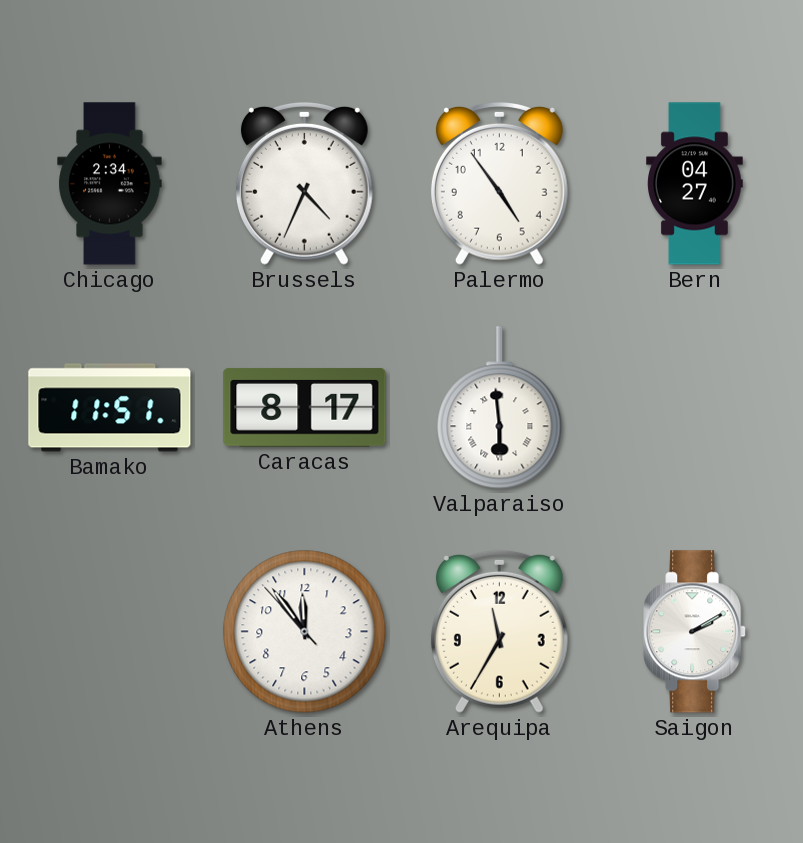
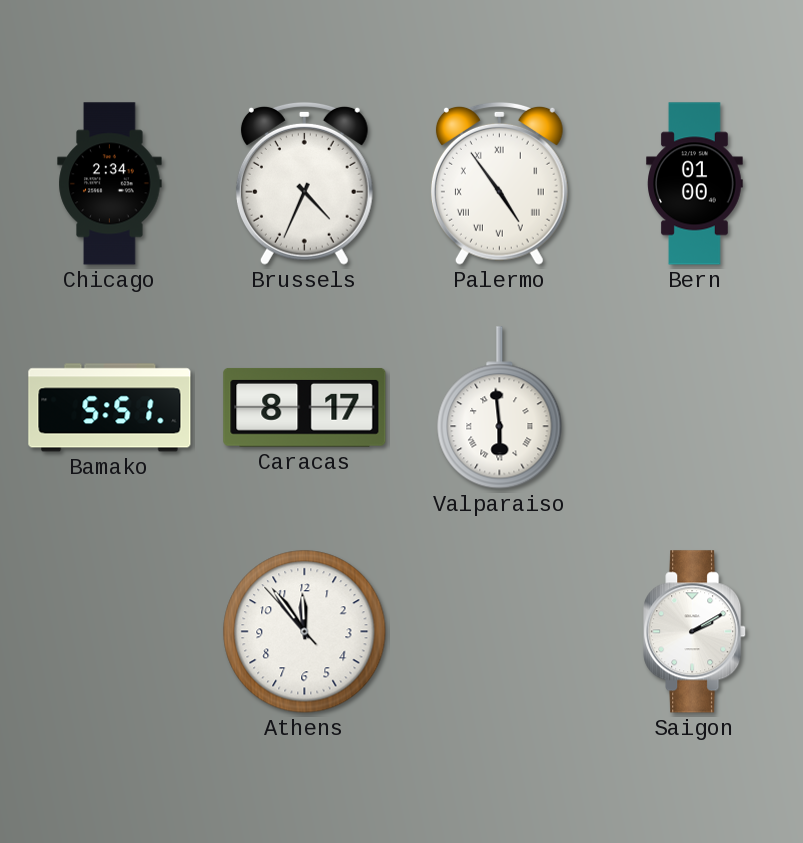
Palermo numerals: Arabic -> Roman (499, 183)
Bern: 04:27 -> 01:00 (695, 184)
Bamako: 11:51 -> 5:51 (110, 408)
Arequipa: 11:35 -> none (499, 631)
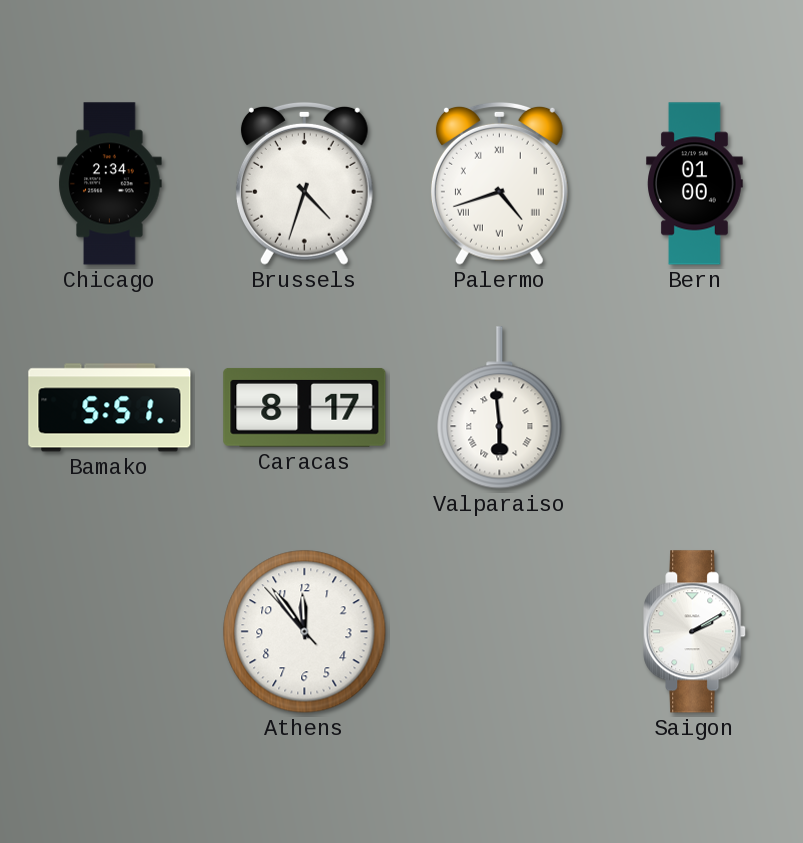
Brussels: 4:34 -> 4:33 (304, 183)
Palermo: 4:54 -> 4:42 (499, 183)
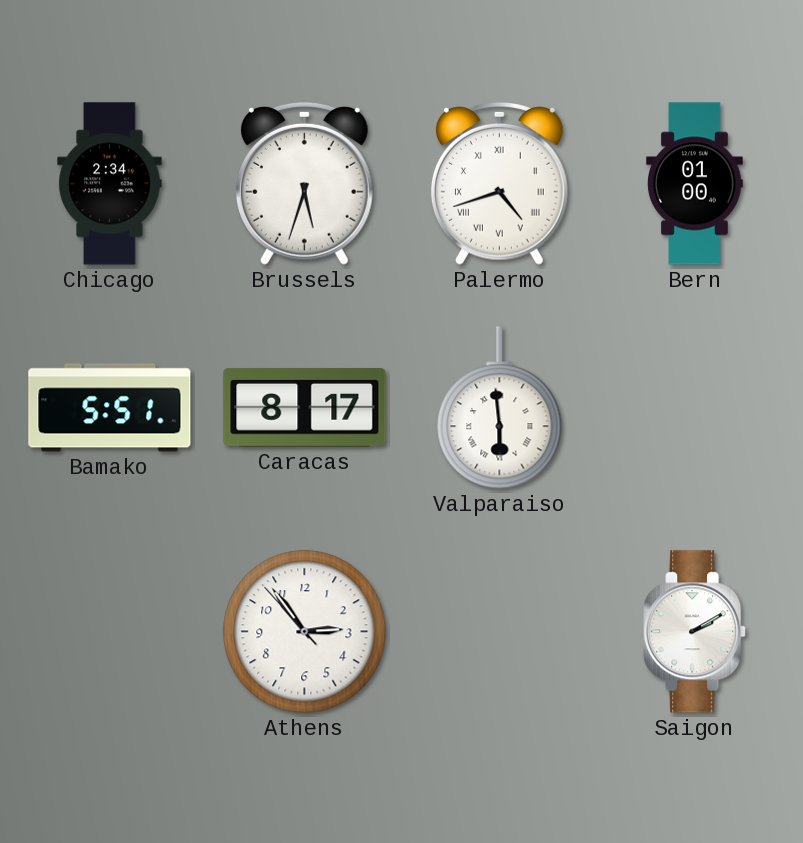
Brussels: 4:33 -> 5:33 (304, 183)
Athens: 11:53 -> 2:53 (305, 632)
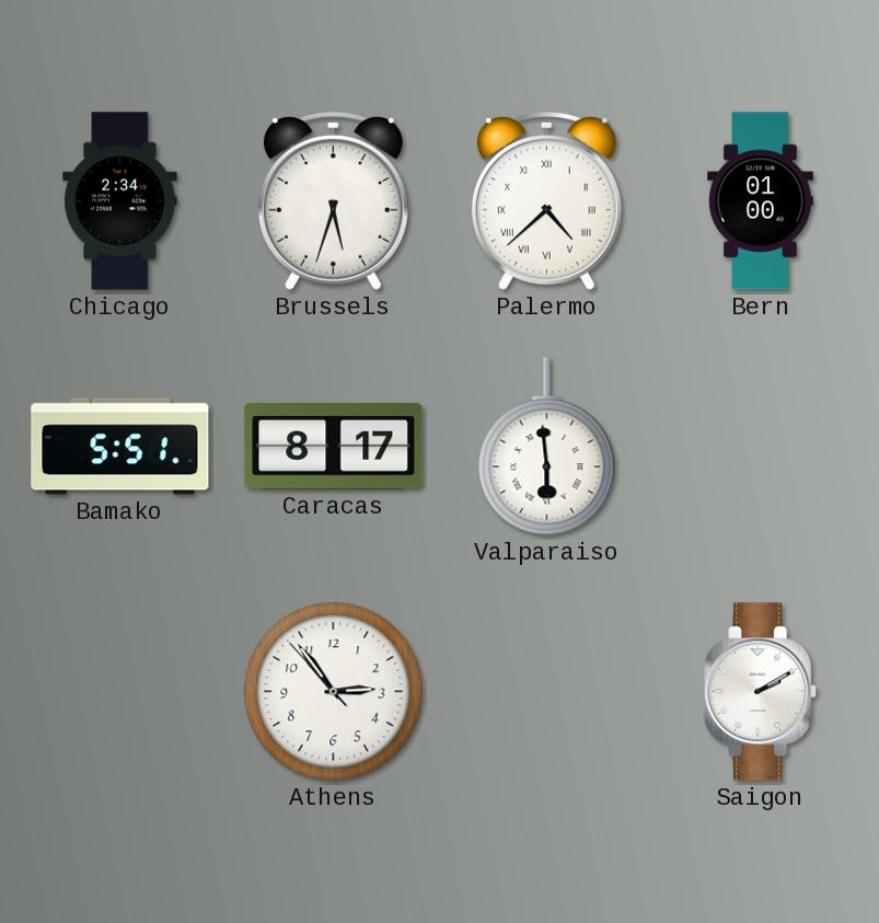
Palermo: 4:42 -> 4:38 (546, 200)
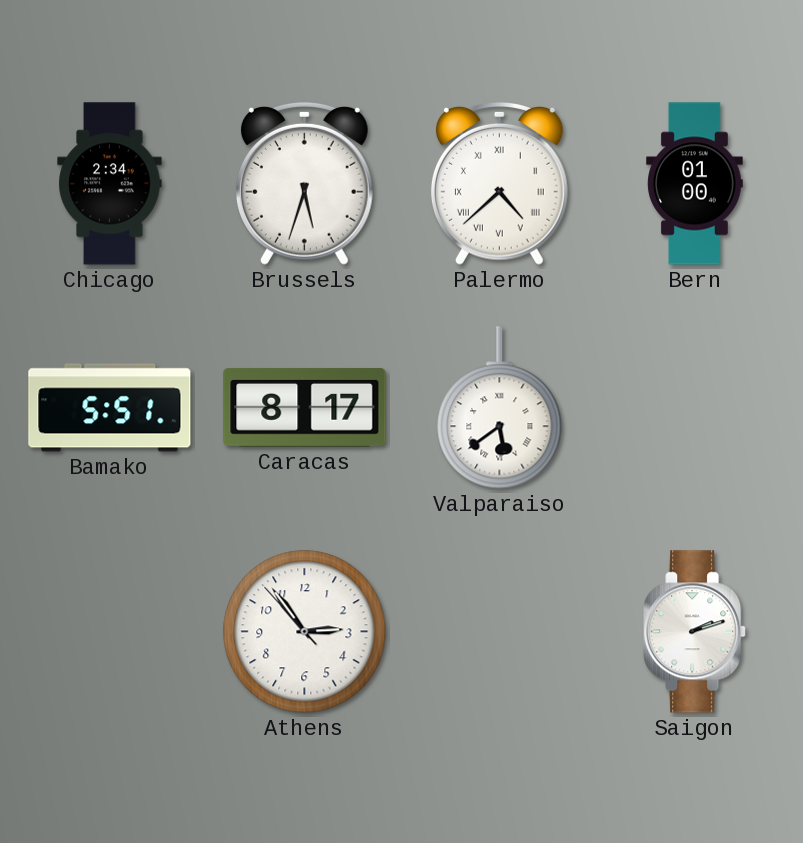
Valparaiso: 5:59 -> 5:39 (500, 408)
Saigon: 2:10 -> 2:12 (695, 632)
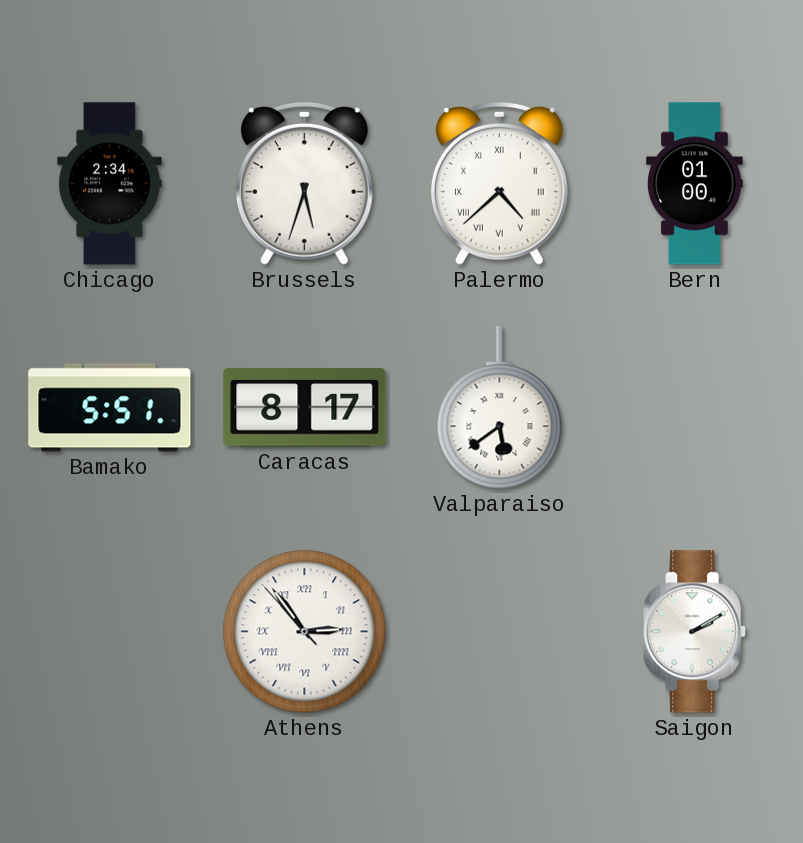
Athens numerals: Arabic -> Roman (305, 632)
Saigon: 2:12 -> 2:10 (695, 632)
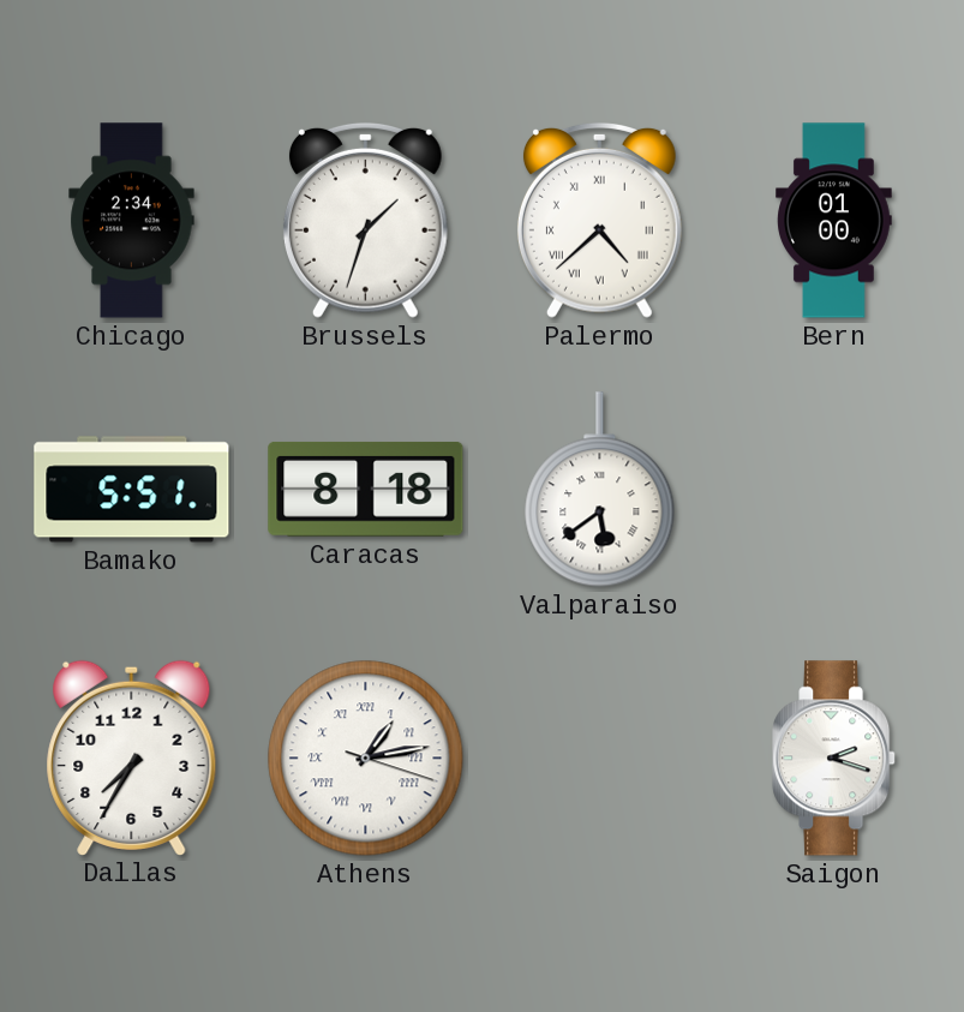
Brussels: 5:33 -> 1:33 (365, 220)
Caracas: 8:17 -> 8:18 (366, 489)
Dallas: none -> 7:35 (132, 757)
Athens: 2:53 -> 1:13 (366, 759)
Saigon: 2:10 -> 2:18 (834, 759)
